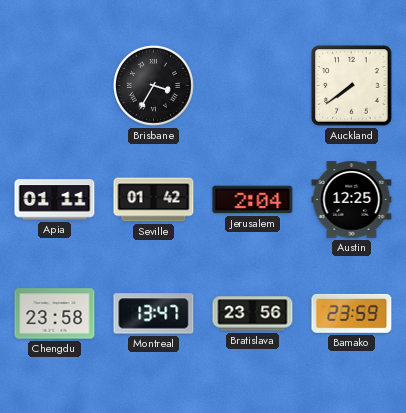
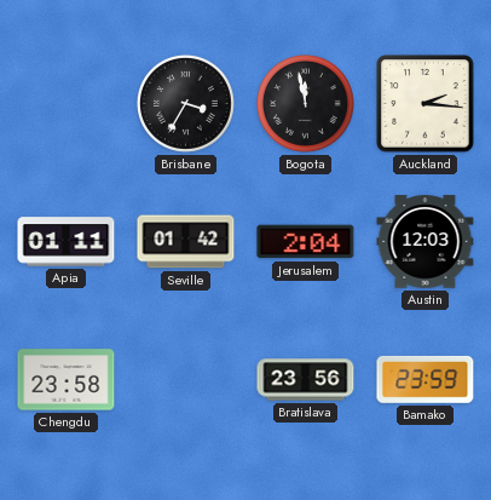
Bogota: none -> 11:58 (305, 103)
Auckland: 7:39 -> 2:16 (426, 104)
Austin: 12:25 -> 12:03 (426, 242)
Montreal: 13:47 -> none (154, 314)
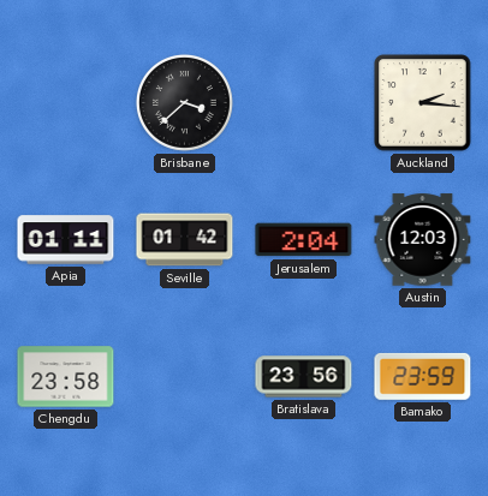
Brisbane: 3:35 -> 3:38 (184, 102)
Bogota: 11:58 -> none (305, 103)
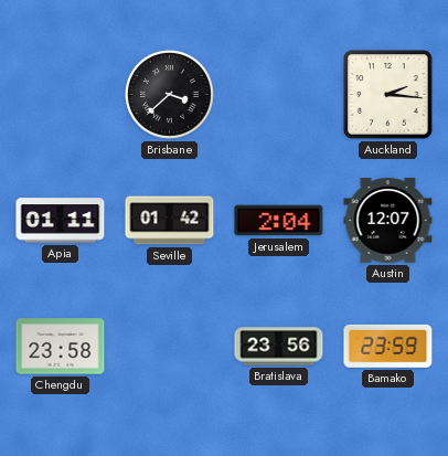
Austin: 12:03 -> 12:07 (388, 221)
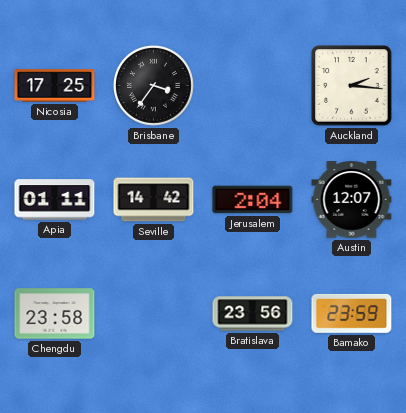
Nicosia: none -> 17:25 (55, 86)
Brisbane: 3:38 -> 3:36 (153, 85)
Seville: 01:42 -> 14:42 (154, 200)
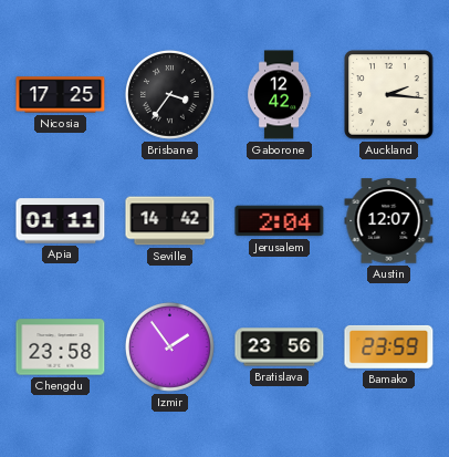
Gaborone: none -> 12:42 (280, 95)
Izmir: none -> 1:54 (169, 346)
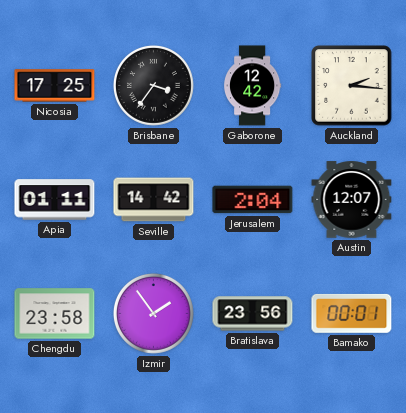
Bamako: 23:59 -> 00:01 (352, 313)
